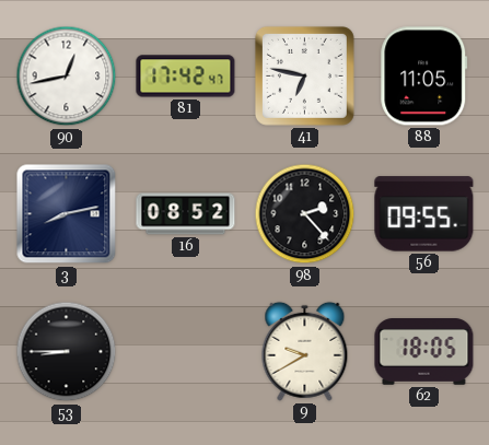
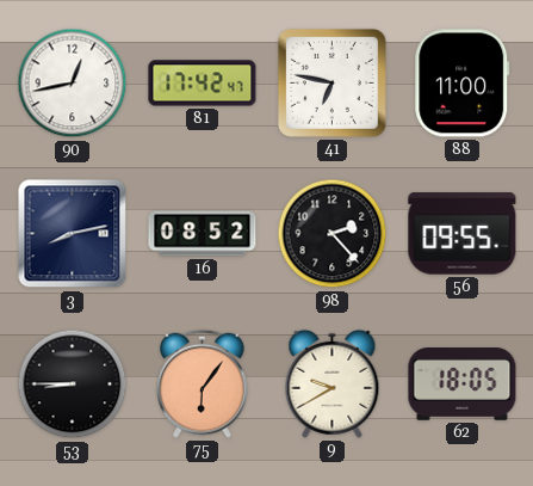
88: 11:05 -> 11:00 (463, 84)
75: none -> 6:06 (203, 383)
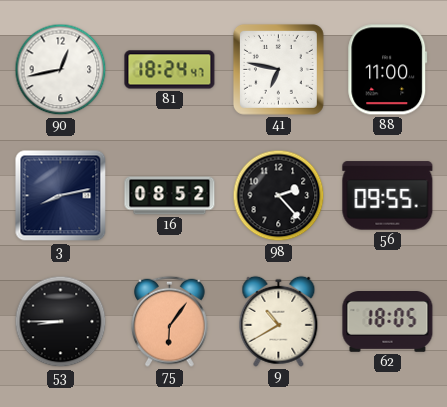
81: 17:42 -> 18:24 (170, 70)
9: 9:40 -> 10:40 (279, 321)
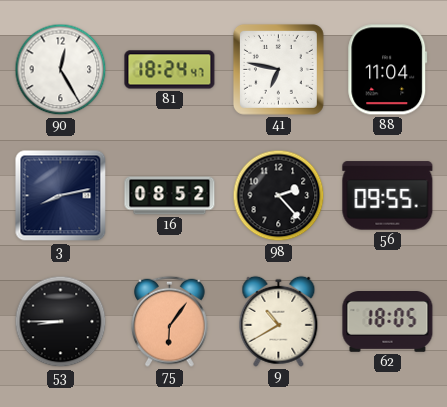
90: 12:43 -> 12:25 (61, 70)
88: 11:00 -> 11:04 (388, 70)
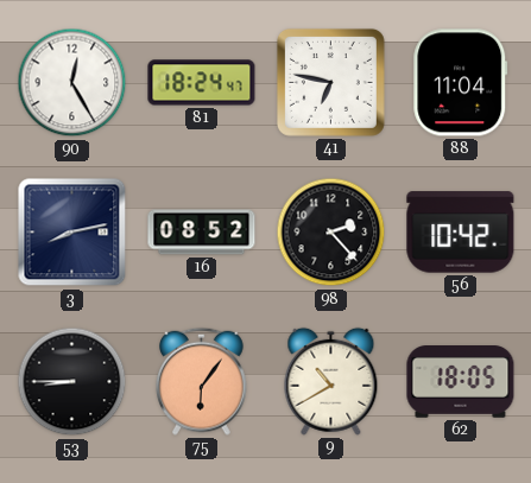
56: 09:55 -> 10:42 (461, 233)
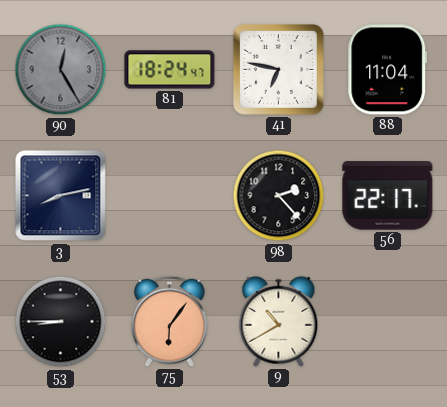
90 dial: white -> grey (61, 70)
16: 08:52 -> none (202, 233)
56: 10:42 -> 22:17 (388, 196)
62: 18:05 -> none (461, 382)
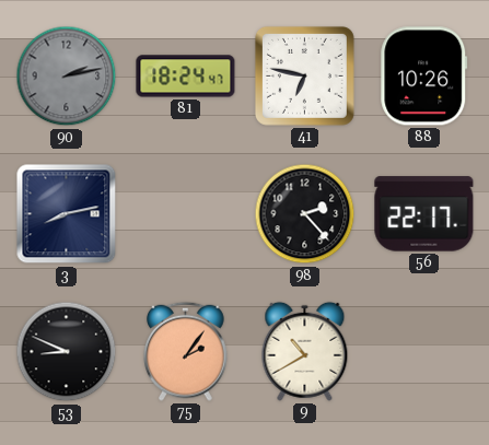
90: 12:25 -> 2:13 (67, 77)
88: 11:04 -> 10:26 (424, 77)
53: 8:45 -> 8:49 (67, 352)
75: 6:06 -> 2:06 (186, 351)
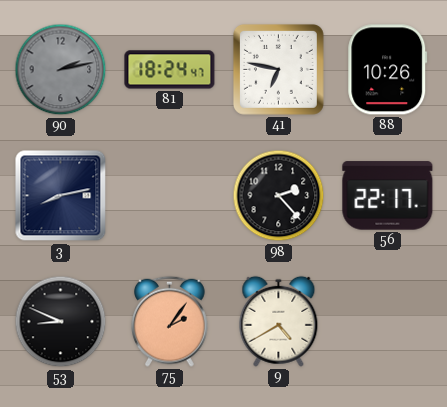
9: 10:40 -> 4:40 (279, 321)
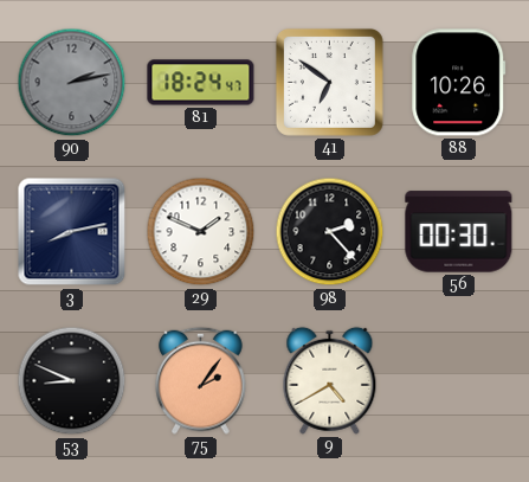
41: 6:47 -> 6:51 (329, 82)
29: none -> 1:49 (201, 232)
56: 22:17 -> 00:30 (459, 232)
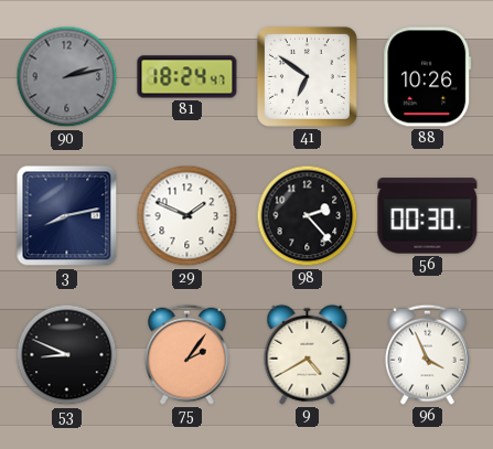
96: none -> 3:56 (428, 354)
